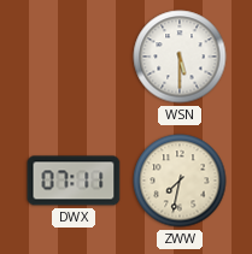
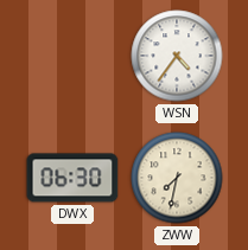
WSN: 5:30 -> 4:36 (177, 56)
DWX: 07:11 -> 06:30 (72, 178)
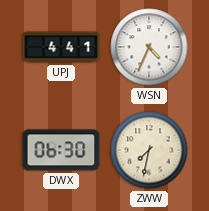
UPJ: none -> 4:41 (61, 47)
WSN: 4:36 -> 4:34 (149, 47)
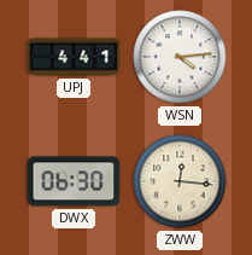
WSN: 4:34 -> 4:14 (180, 57)
ZWW: 7:32 -> 12:16 (180, 181)
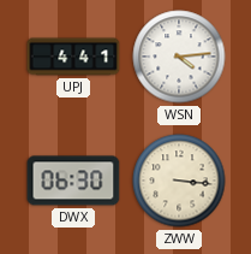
ZWW: 12:16 -> 3:16 (179, 181)
